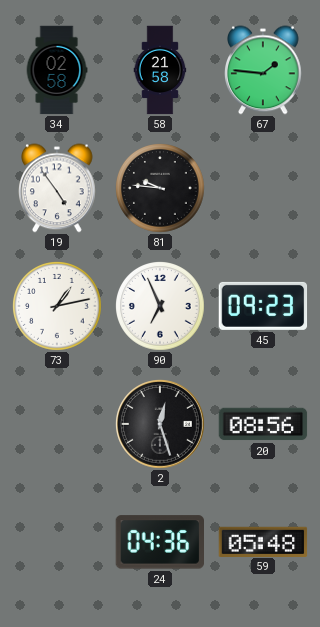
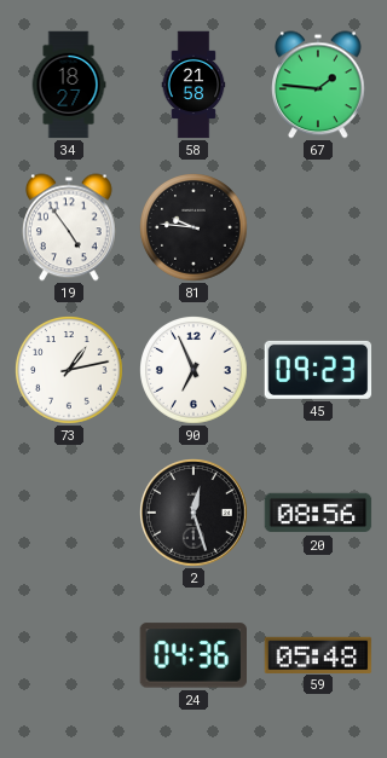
34: 02:58 -> 18:27 (69, 85)
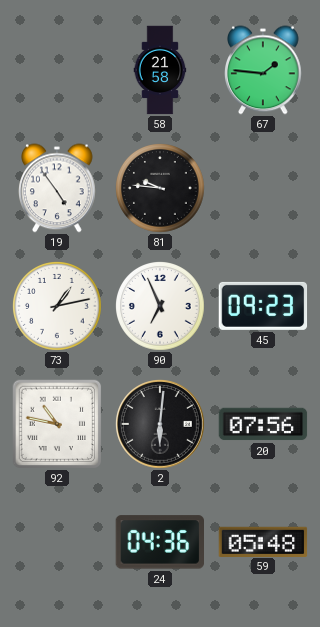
34: 18:27 -> none (69, 85)
92: none -> 10:47 (57, 424)
2: 12:27 -> 6:01 (161, 425)
20: 08:56 -> 07:56 (263, 424)
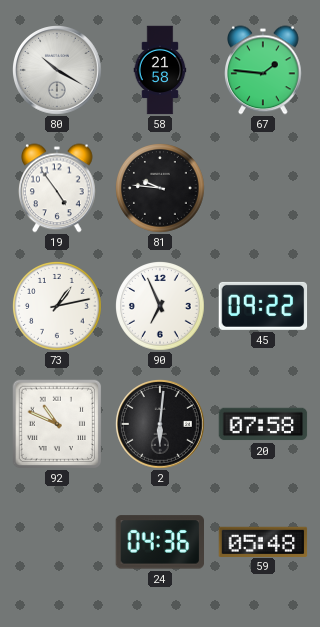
80: none -> 10:20 (58, 71)
45: 09:23 -> 09:22 (263, 306)
92: 10:47 -> 10:49 (57, 424)
20: 07:56 -> 07:58 (263, 424)
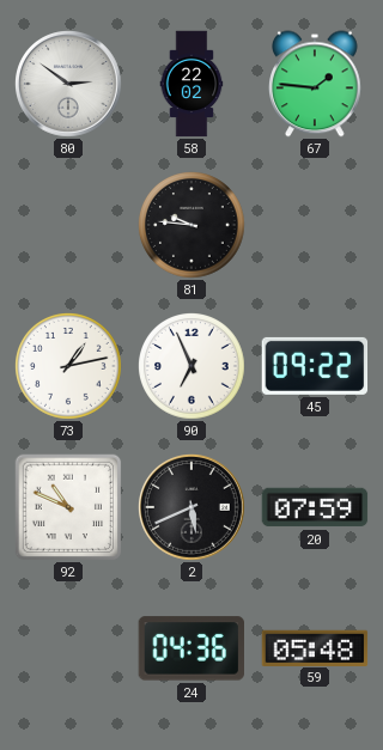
80: 10:20 -> 2:51 (69, 85)
58: 21:58 -> 22:02 (191, 84)
19: 4:54 -> none (58, 188)
2: 6:01 -> 5:41 (193, 508)
20: 07:58 -> 07:59 (315, 507)
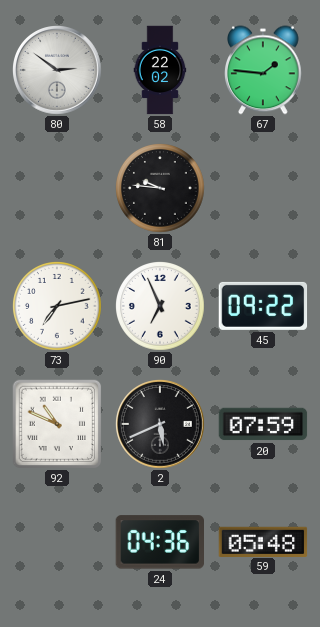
73: 1:13 -> 7:13 (58, 307)
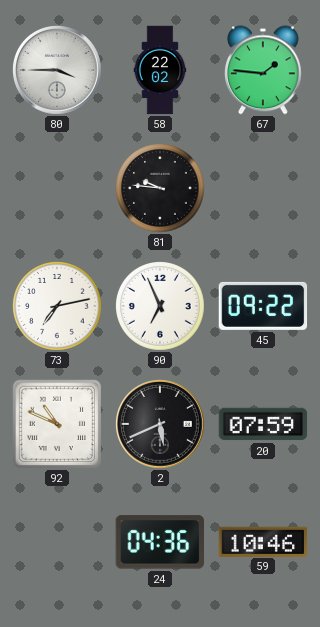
80: 2:51 -> 3:45 (58, 71)
59: 05:48 -> 10:46 (263, 541)
